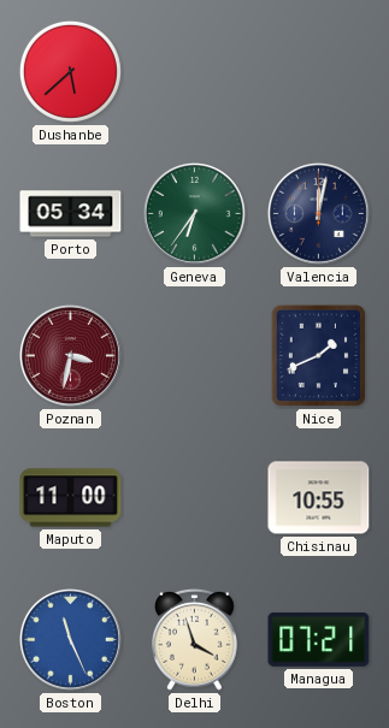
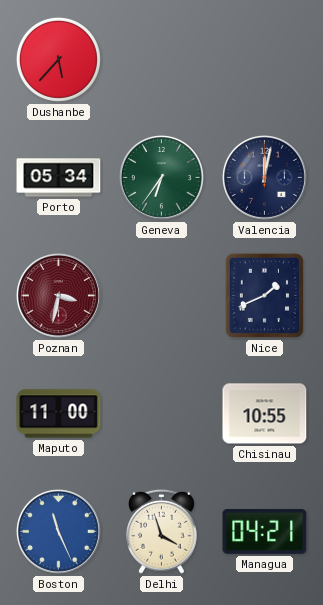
Dushanbe: 5:38 -> 5:37 (58, 59)
Managua: 07:21 -> 04:21 (265, 531)
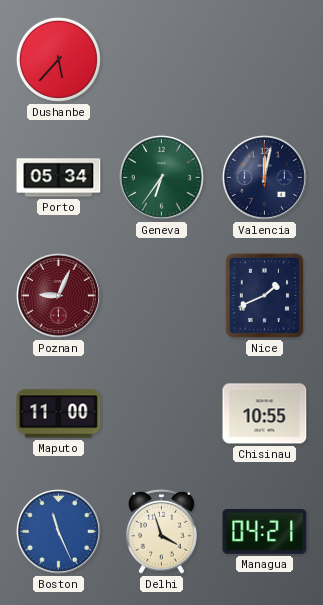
Poznan: 3:32 -> 9:04 (58, 295)
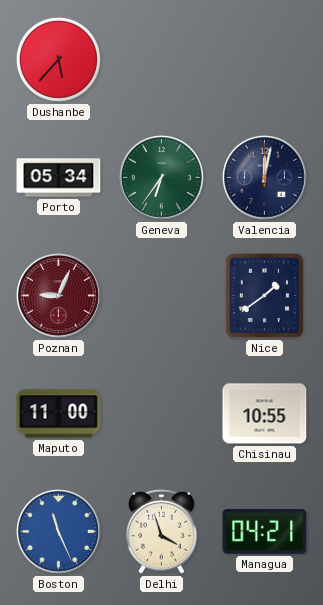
Nice: 1:41 -> 1:39 (264, 295)
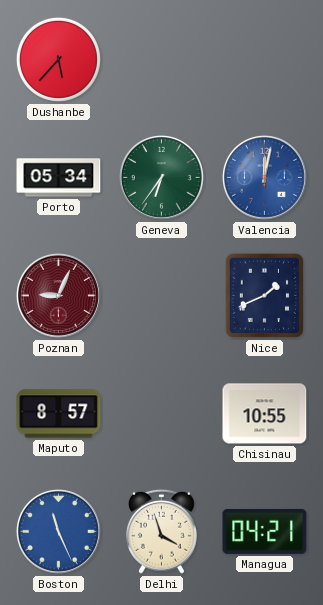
Valencia dial: navy -> blue (264, 177)
Nice: 1:39 -> 1:41 (264, 295)
Maputo: 11:00 -> 8:57 (59, 414)
